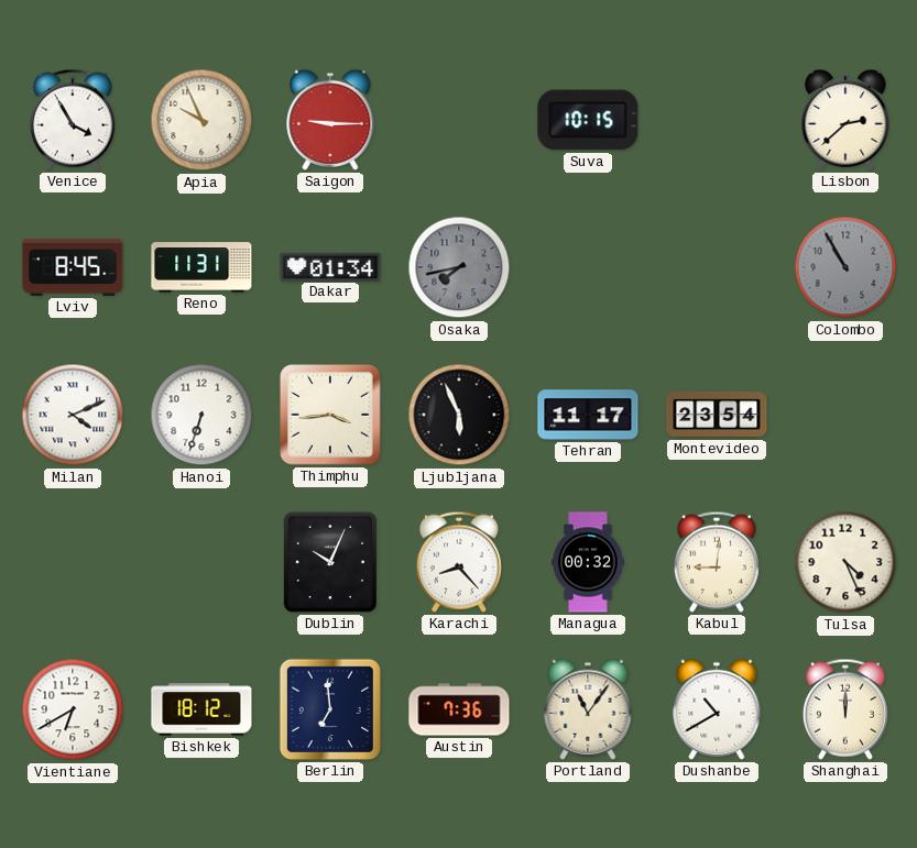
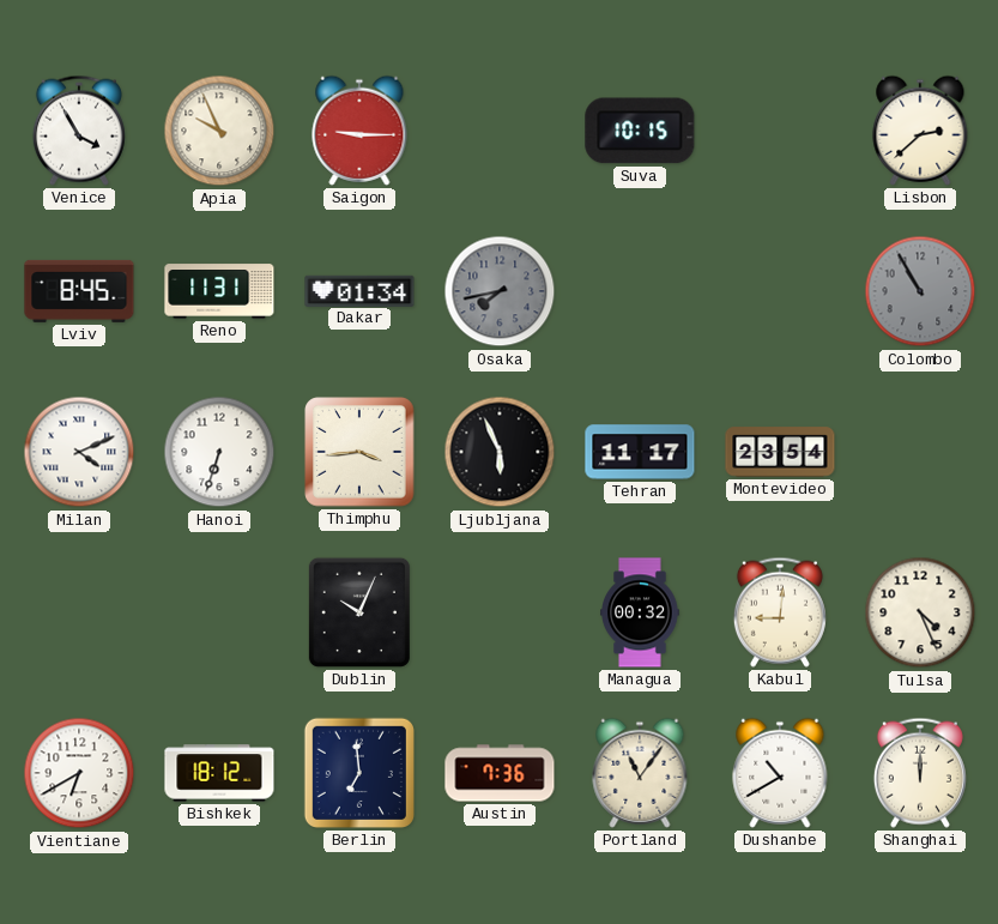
Karachi: 8:23 -> none (459, 562)
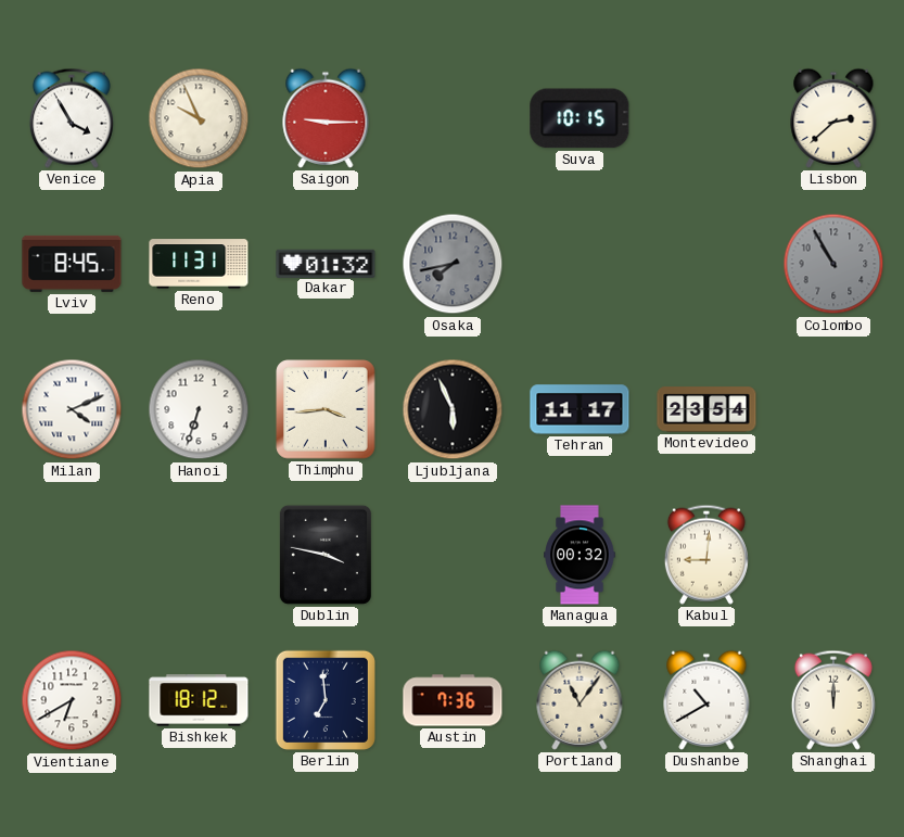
Dakar: 01:34 -> 01:32 (326, 263)
Dublin: 10:04 -> 3:47 (326, 555)
Tulsa: 4:26 -> none (920, 612)
